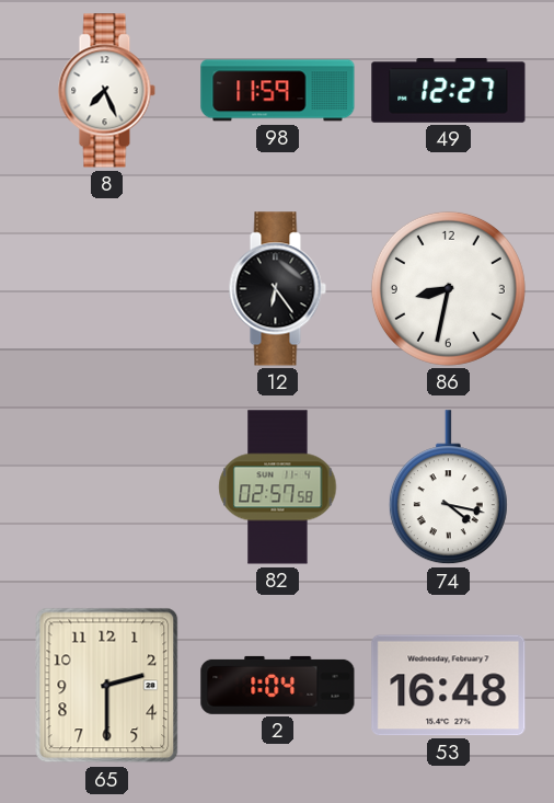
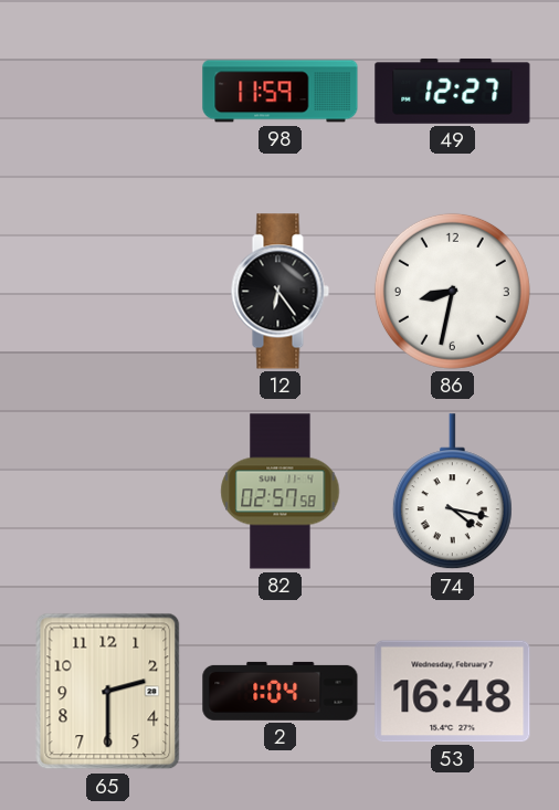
8: 7:26 -> none (106, 91)
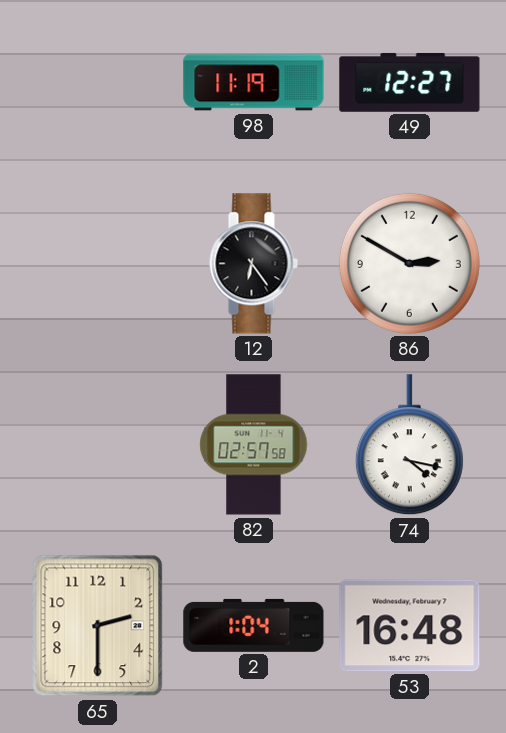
98: 11:59 -> 11:19 (254, 83)
86: 8:32 -> 2:50 (409, 263)
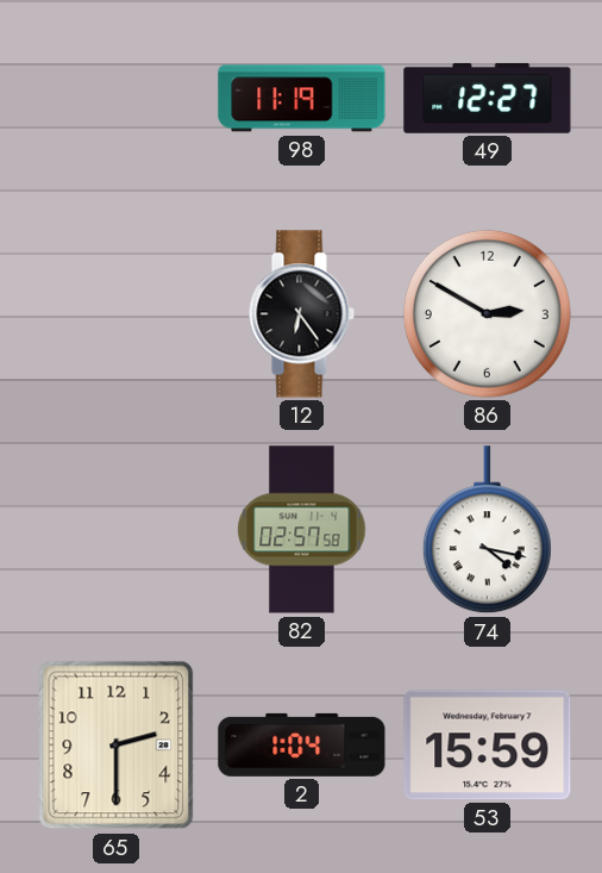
53: 16:48 -> 15:59 (488, 746)
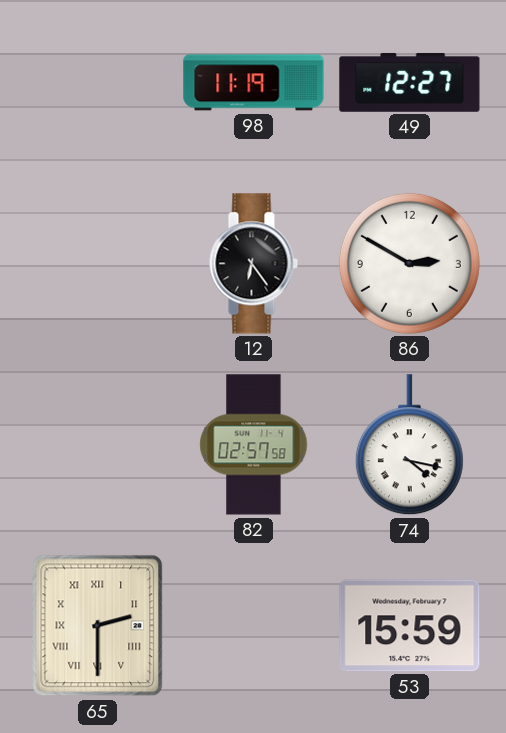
65 numerals: Arabic -> Roman (98, 626)
2: 1:04 -> none (302, 744)
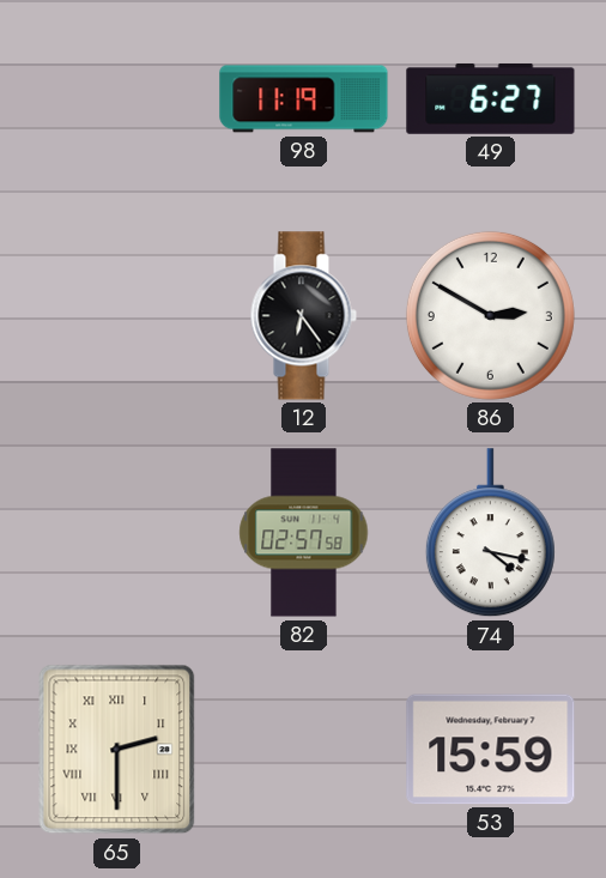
49: 12:27 -> 6:27 (491, 98)
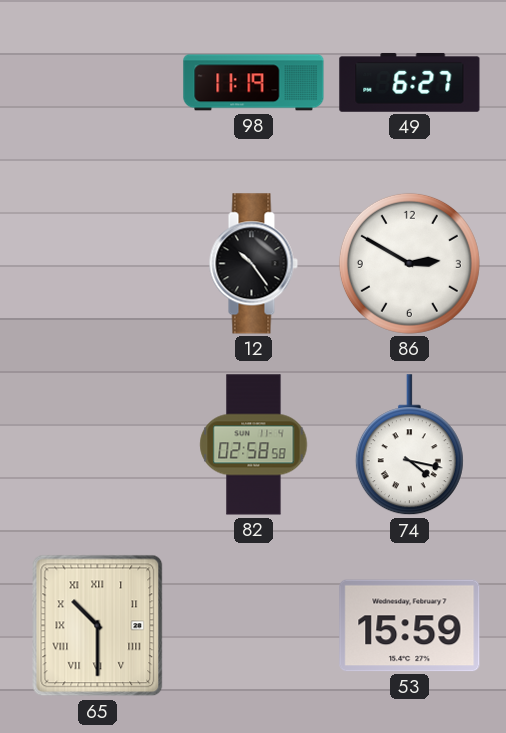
12: 6:24 -> 10:24 (253, 264)
82: 02:57 -> 02:58 (254, 445)
65: 2:30 -> 10:30 (98, 626)
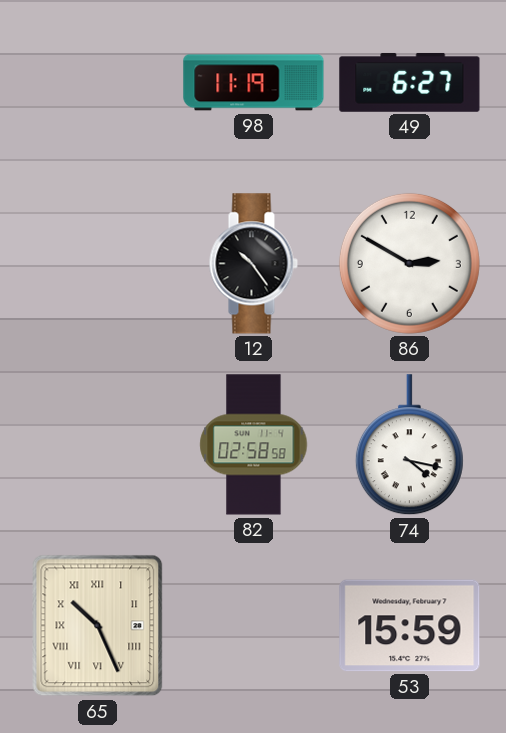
65: 10:30 -> 10:26 (98, 626)
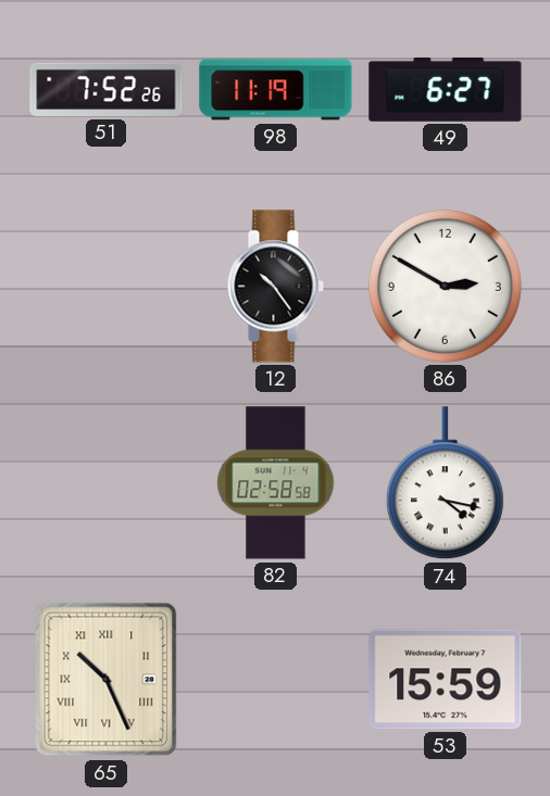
51: none -> 7:52 (107, 89)
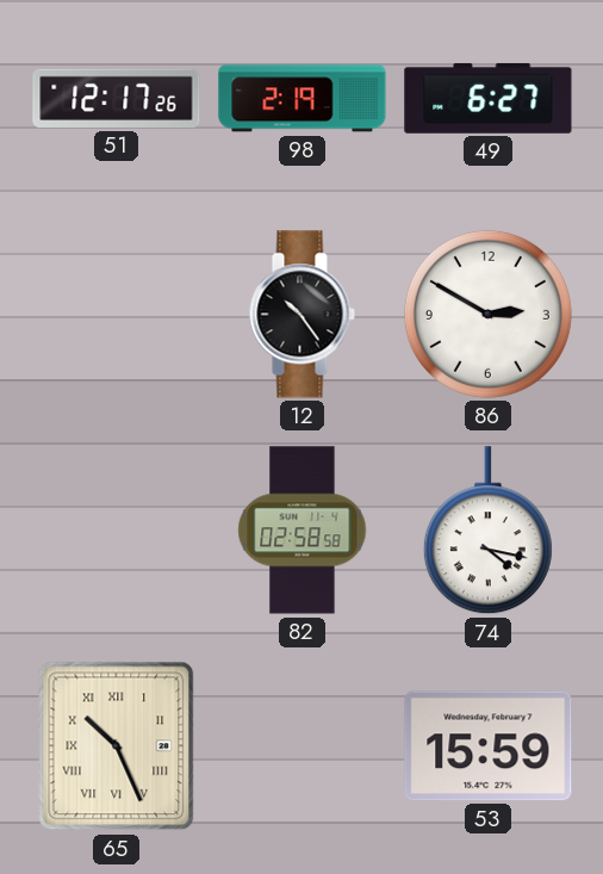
51: 7:52 -> 12:17 (117, 98)
98: 11:19 -> 2:19 (303, 99)
